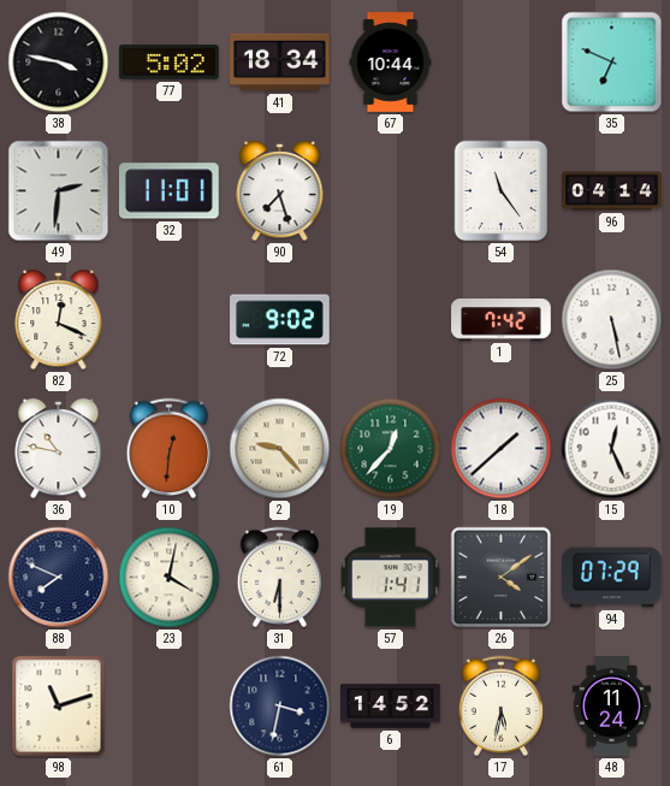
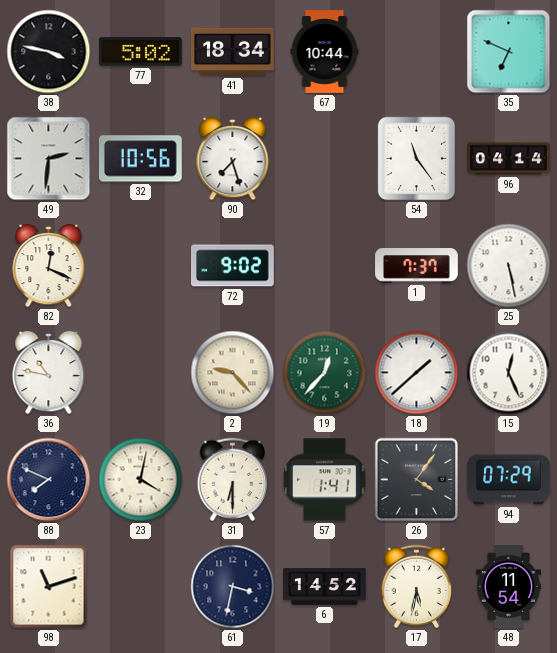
32: 11:01 -> 10:56 (140, 159)
1: 7:42 -> 7:37 (417, 266)
10: 12:31 -> none (170, 449)
26: 4:09 -> 4:06 (417, 480)
48: 11:24 -> 11:54 (508, 587)
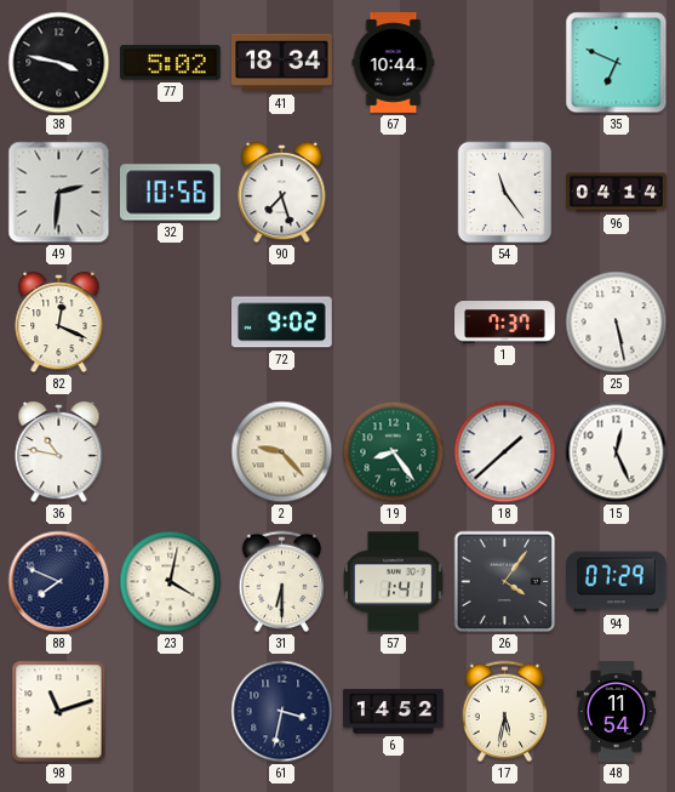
19: 12:37 -> 8:24 (394, 452)
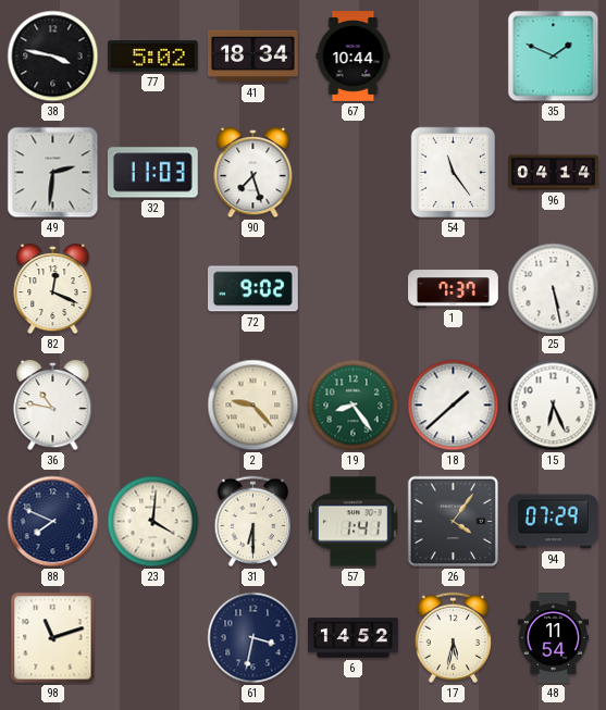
35: 6:49 -> 1:49 (554, 57)
32: 10:56 -> 11:03 (152, 173)
15: 12:26 -> 6:26 (554, 406)
23: 4:02 -> 4:01 (153, 522)
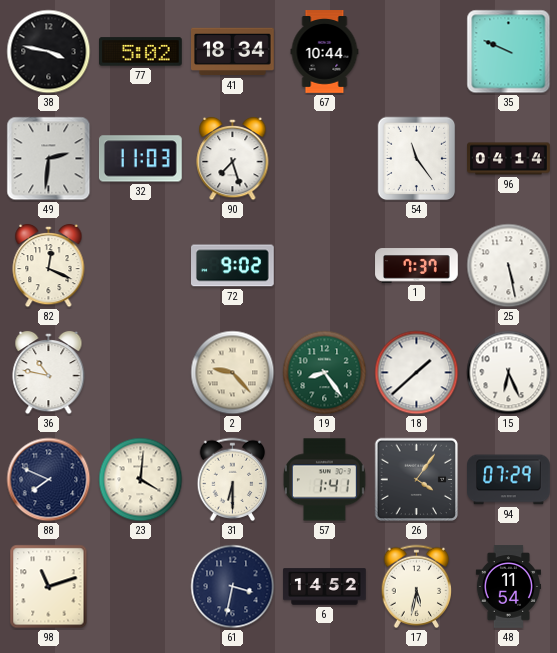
35: 1:49 -> 9:49 (509, 52)
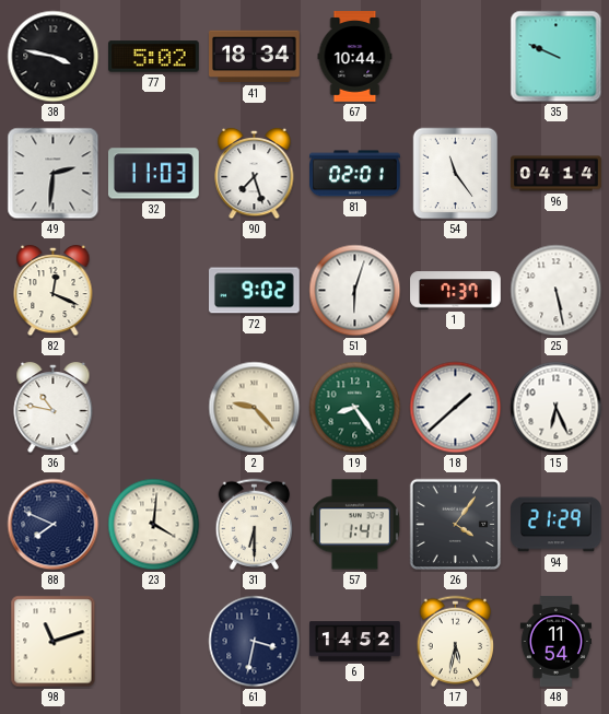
81: none -> 02:01 (355, 174)
51: none -> 6:03 (355, 291)
94: 07:29 -> 21:29 (557, 525)
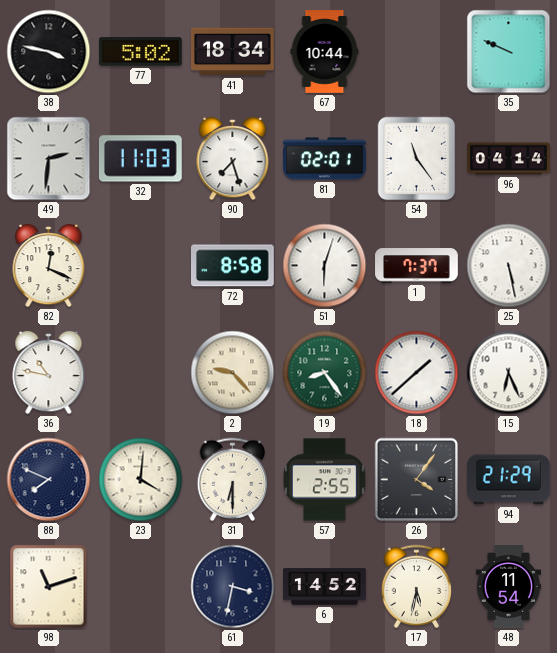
72: 9:02 -> 8:58 (233, 266)
57: 1:41 -> 2:55 (324, 480)
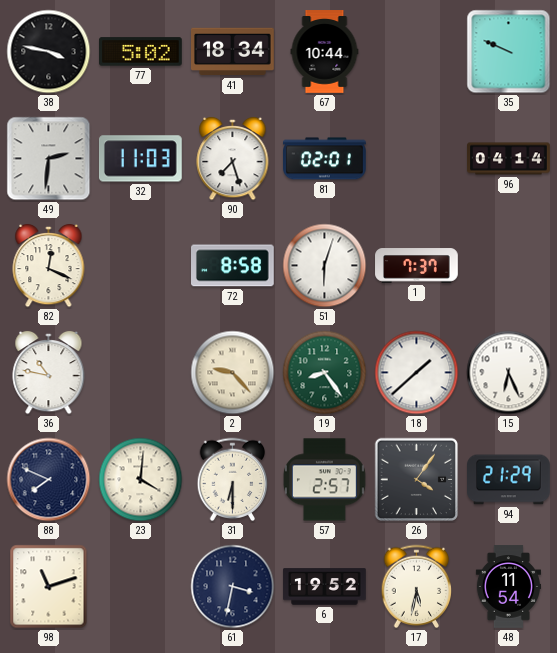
54: 11:24 -> none (417, 159)
25: 5:28 -> none (509, 266)
57: 2:55 -> 2:57 (324, 480)
6: 14:52 -> 19:52 (325, 587)
